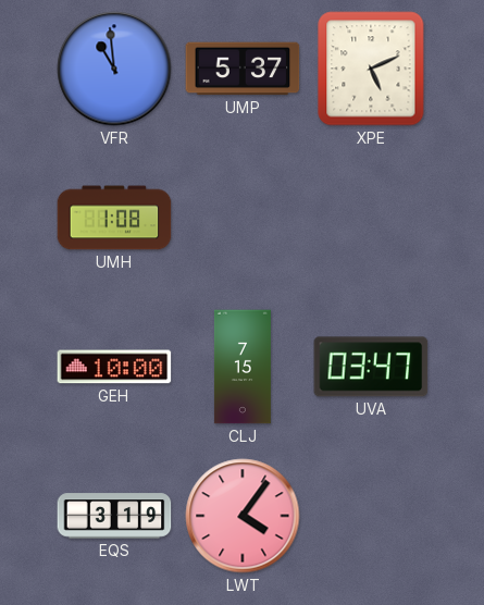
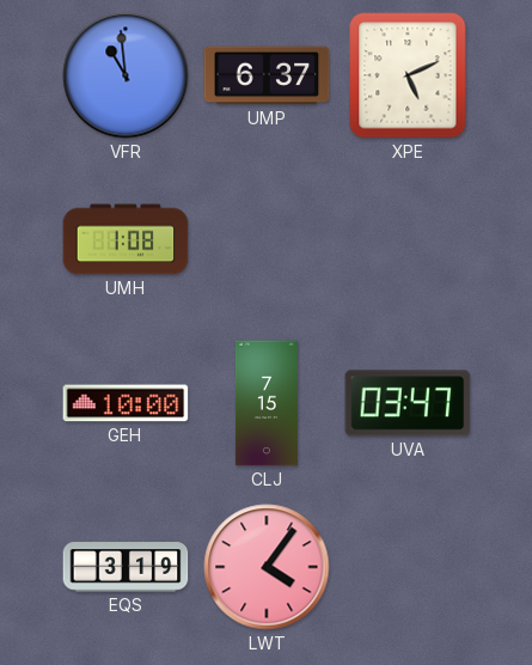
UMP: 5:37 -> 6:37 (267, 75)
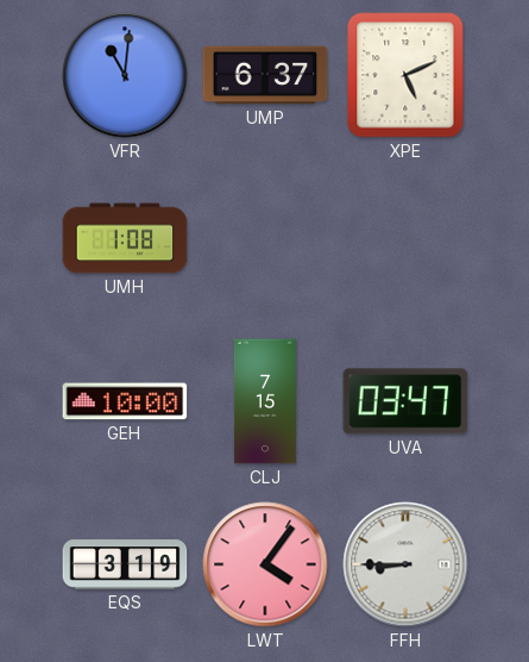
VFR: 10:59 -> 11:01 (125, 75)
FFH: none -> 8:45 (405, 564)
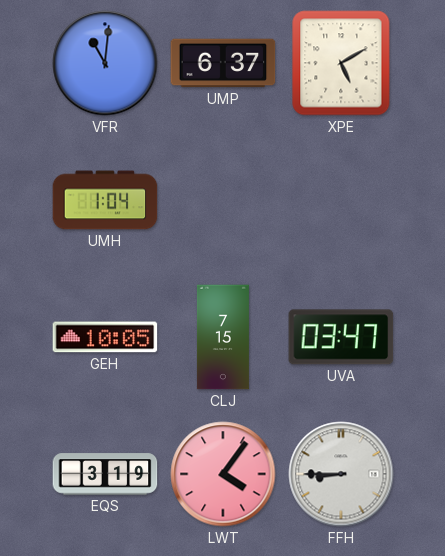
XPE: 5:11 -> 5:10 (341, 63)
UMH: 1:08 -> 1:04 (105, 200)
GEH: 10:00 -> 10:05 (105, 337)
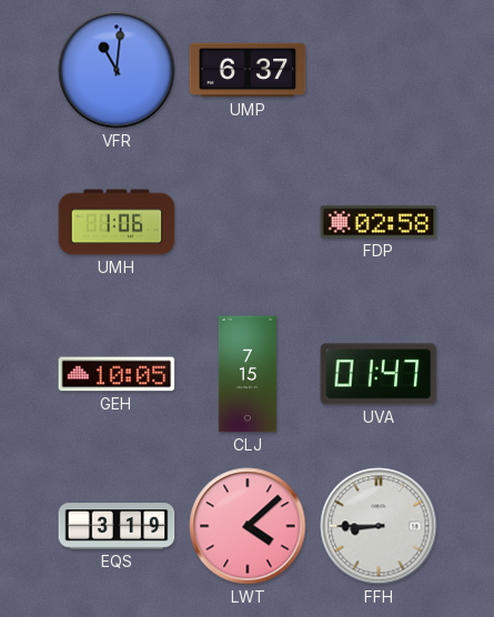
XPE: 5:10 -> none (341, 63)
UMH: 1:04 -> 1:06 (117, 222)
FDP: none -> 02:58 (379, 222)
UVA: 03:47 -> 01:47 (379, 374)
LWT: 4:06 -> 4:08 (248, 526)
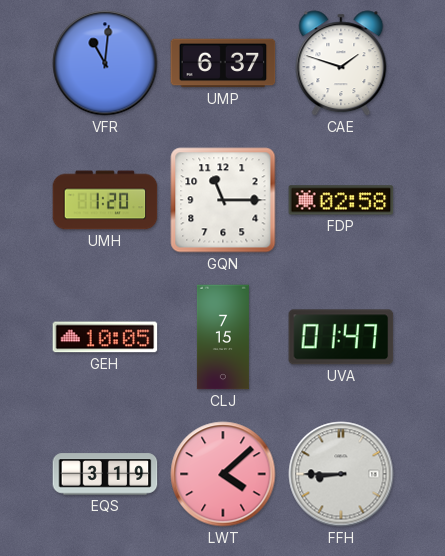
CAE: none -> 1:48 (341, 63)
UMH: 1:06 -> 1:20 (105, 200)
GQN: none -> 11:15 (223, 200)
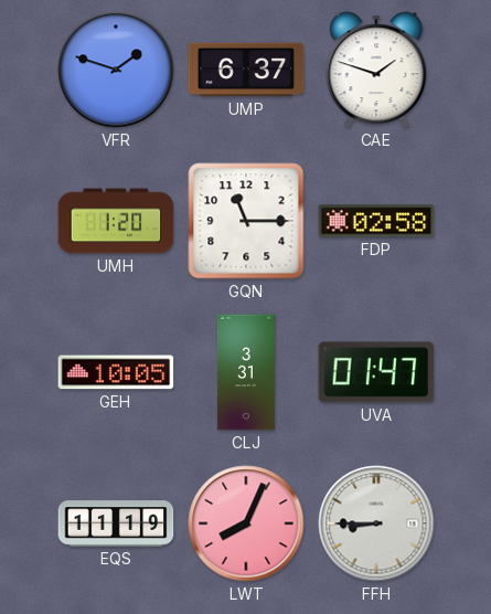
VFR: 11:01 -> 1:48 (116, 70)
CLJ: 7:15 -> 3:31 (246, 372)
EQS: 3:19 -> 11:19 (116, 523)
LWT: 4:08 -> 8:04 (246, 523)
